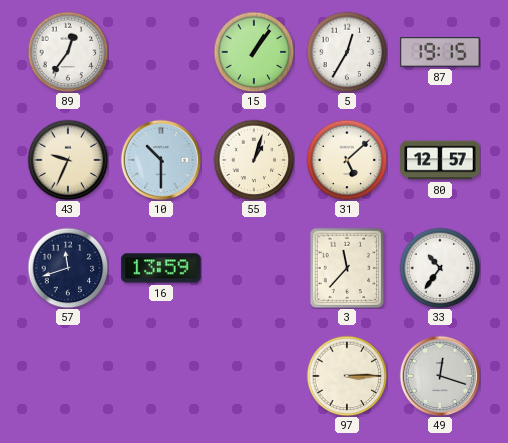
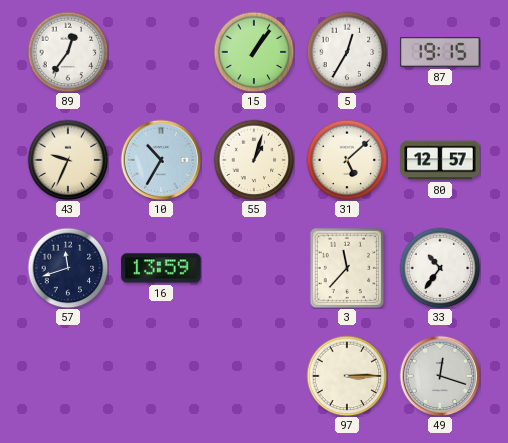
10: 10:30 -> 10:35 (161, 160)
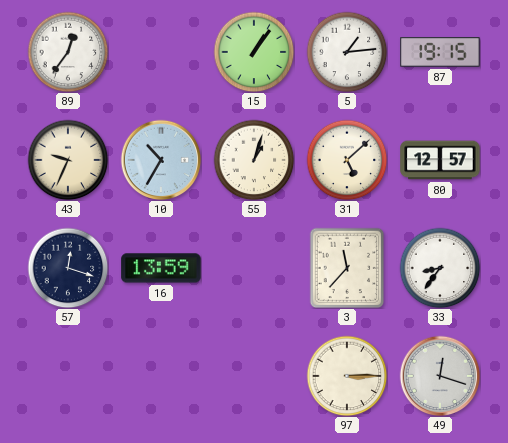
5: 12:35 -> 1:14 (347, 52)
57: 11:42 -> 12:18 (68, 268)
33: 10:36 -> 8:36 (440, 268)
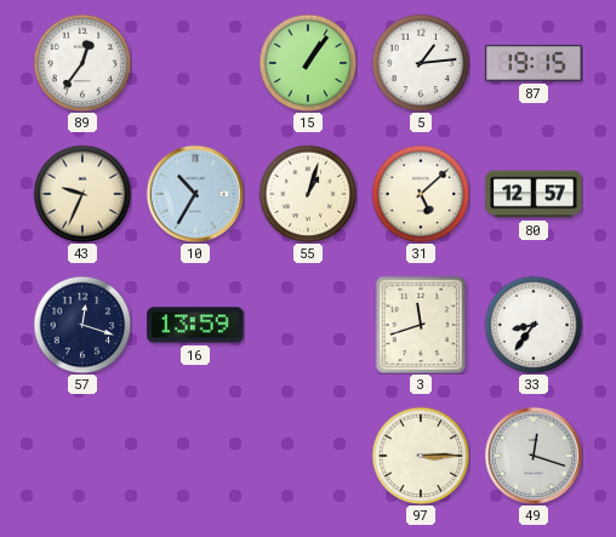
3: 11:37 -> 11:42 (421, 325)
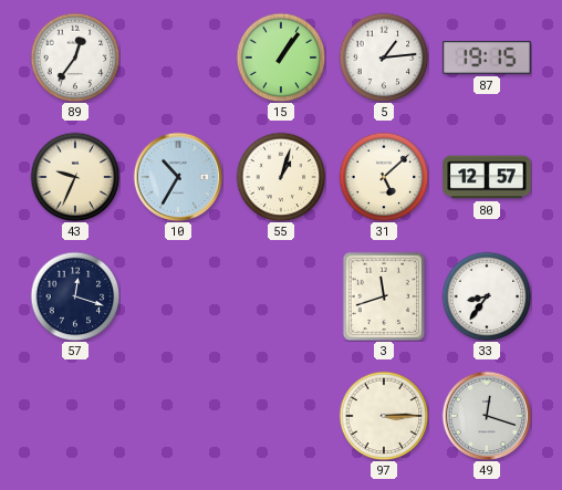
16: 13:59 -> none (195, 325)
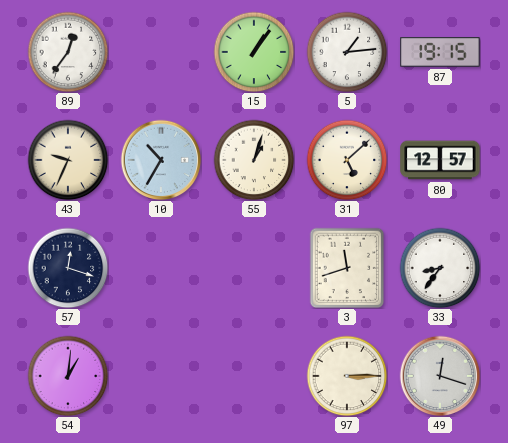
54: none -> 1:01 (68, 376)
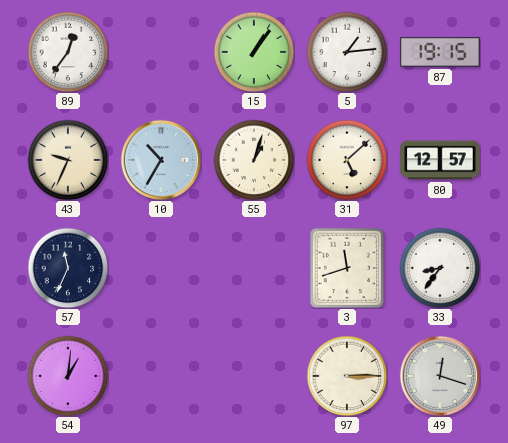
57: 12:18 -> 11:34 (68, 268)
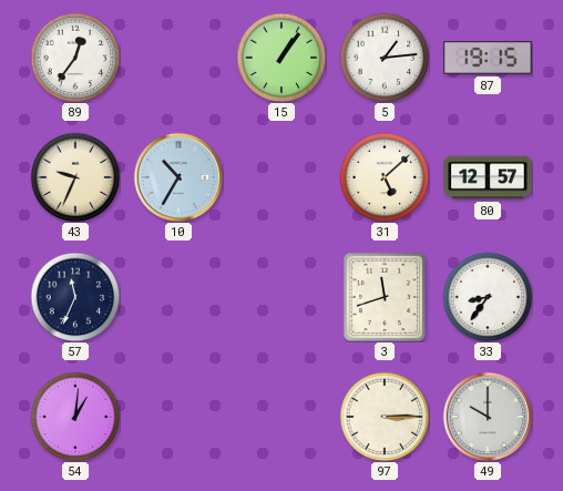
55: 1:03 -> none (254, 160)
49: 12:18 -> 10:00 (488, 417)
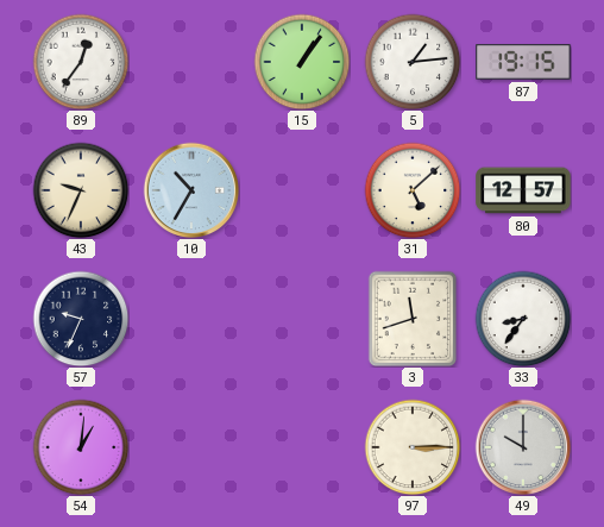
57: 11:34 -> 9:34 (81, 319)
